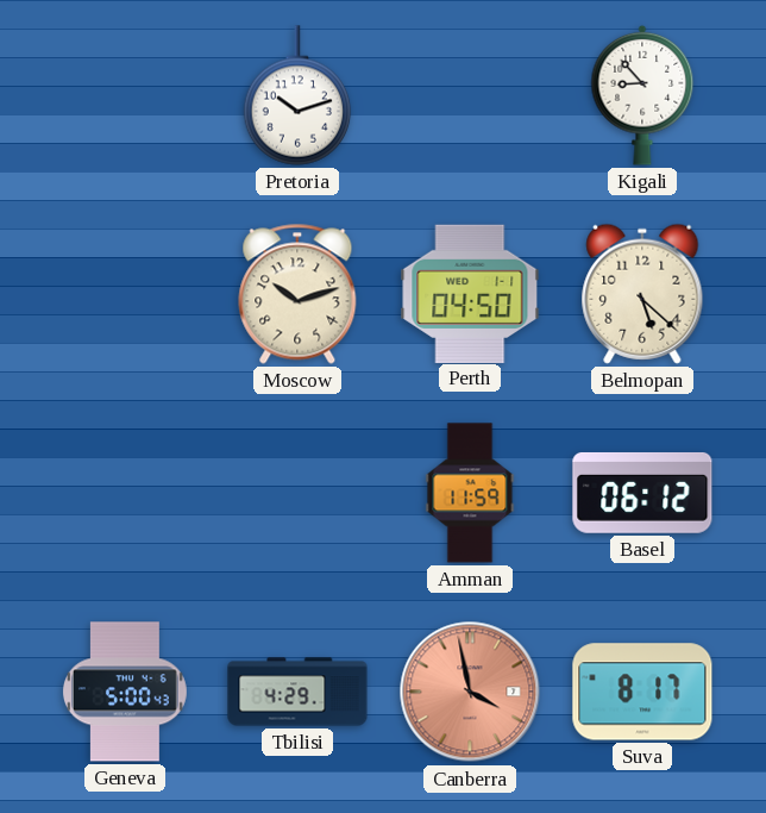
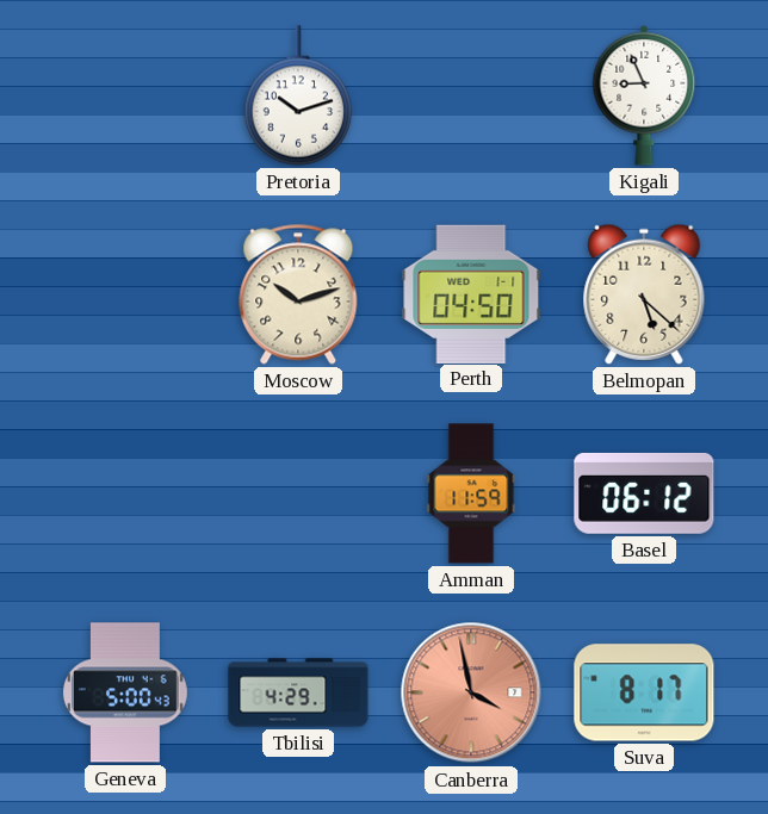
Kigali: 8:53 -> 8:56 (644, 95)
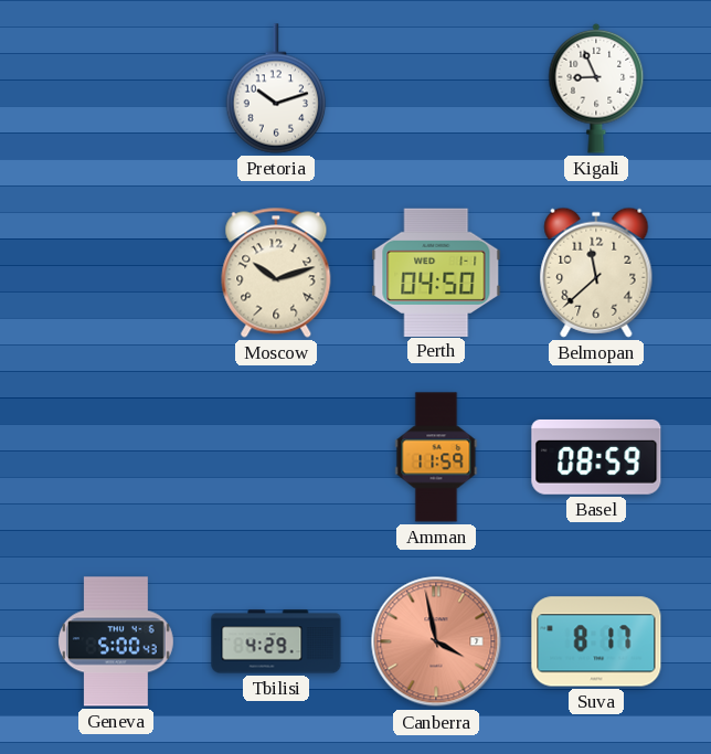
Belmopan: 5:22 -> 11:38 (596, 273)
Basel: 06:12 -> 08:59 (596, 457)
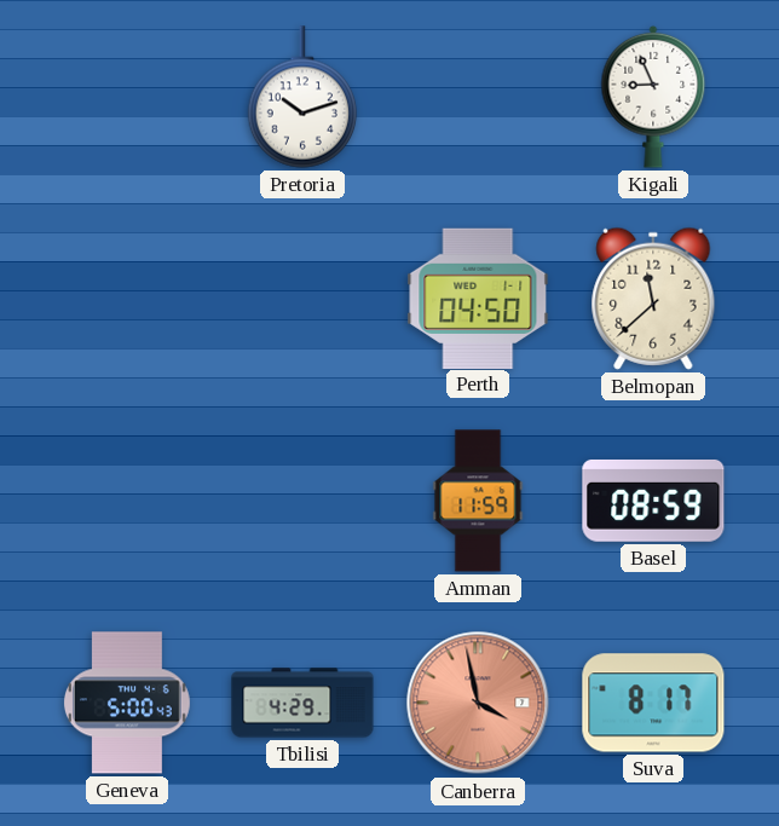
Moscow: 10:12 -> none (276, 273)
